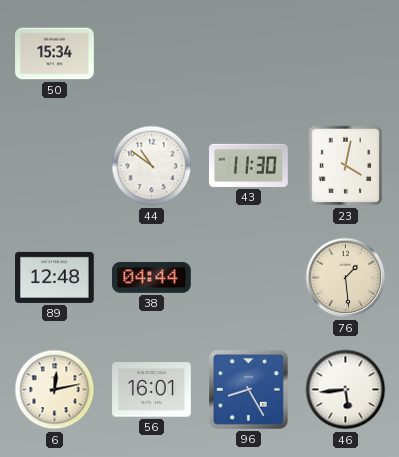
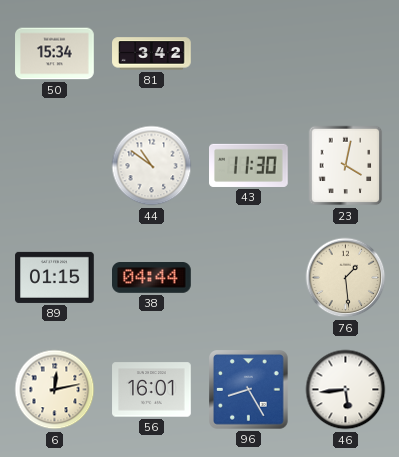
81: none -> 3:42 (152, 54)
89: 12:48 -> 01:15 (55, 277)
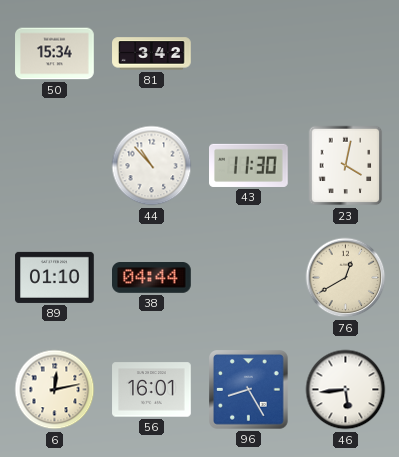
44: 10:51 -> 10:53 (152, 166)
89: 01:15 -> 01:10 (55, 277)
76: 1:29 -> 12:40 (346, 278)
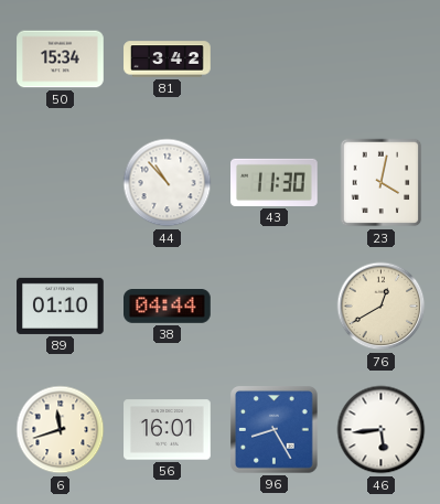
6: 12:13 -> 11:42 (61, 430)
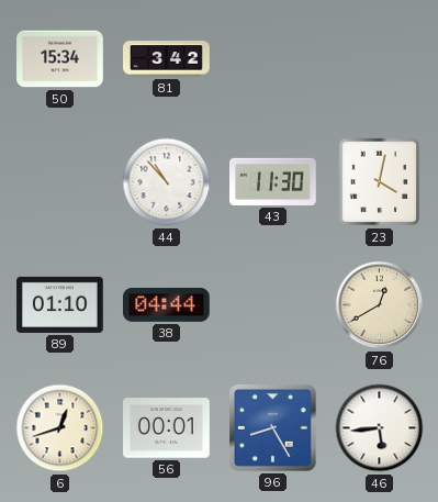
6: 11:42 -> 12:42 (60, 428)
56: 16:01 -> 00:01 (167, 428)
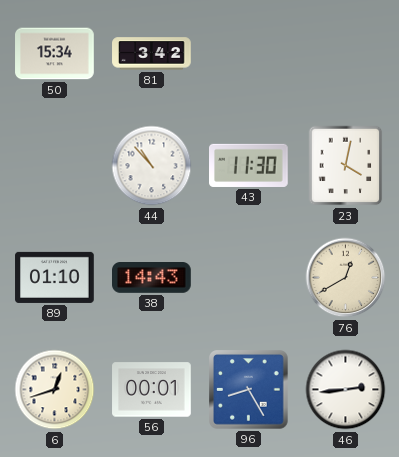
38: 04:44 -> 14:43 (152, 278)
46: 5:44 -> 2:44 (346, 390)
